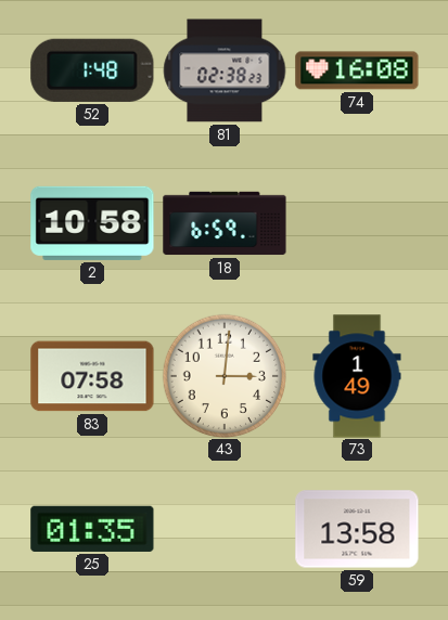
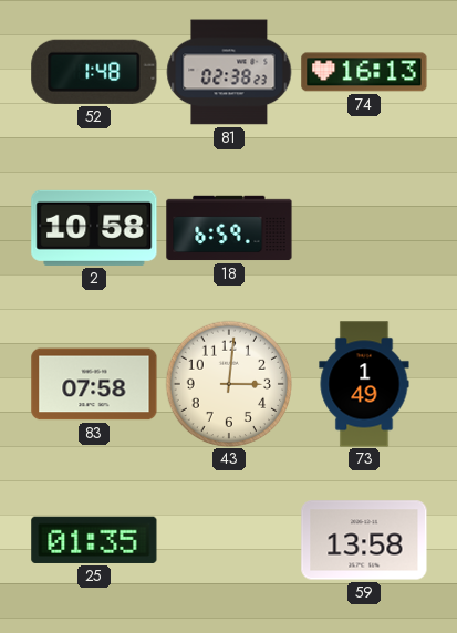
74: 16:08 -> 16:13 (364, 72)
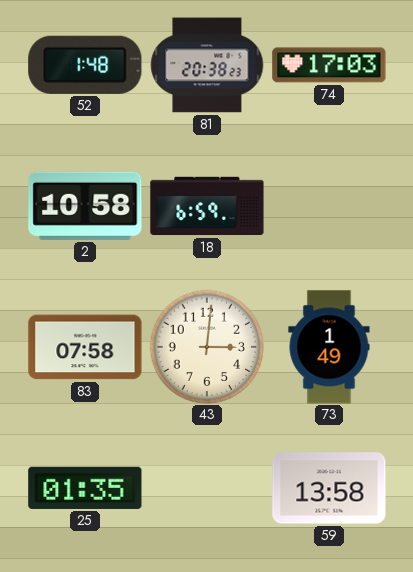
81: 02:38 -> 20:38 (207, 65)
74: 16:13 -> 17:03 (329, 65)
